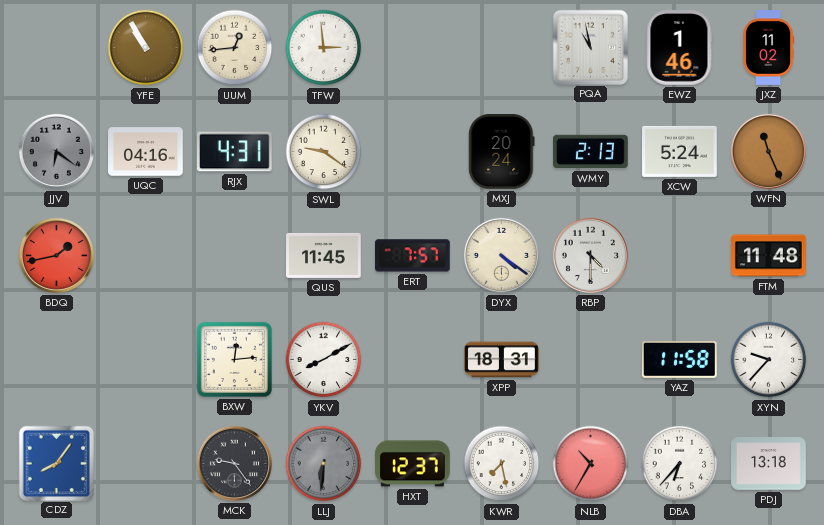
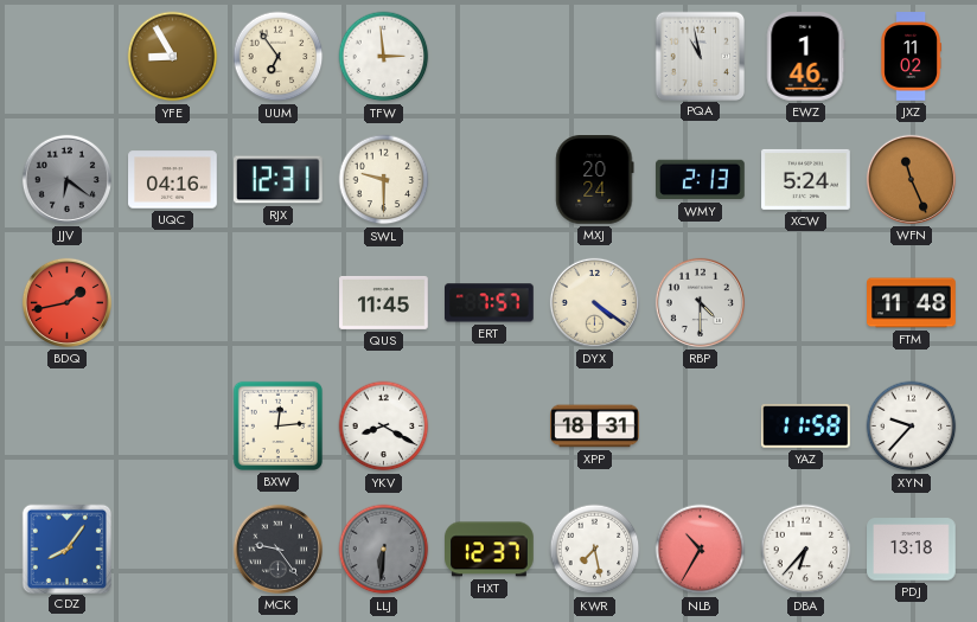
YFE: 10:55 -> 8:55 (173, 57)
UUM: 12:44 -> 6:54 (279, 57)
RJX: 4:31 -> 12:31 (279, 180)
SWL: 9:21 -> 9:30 (384, 180)
YKV: 8:10 -> 8:20 (384, 427)
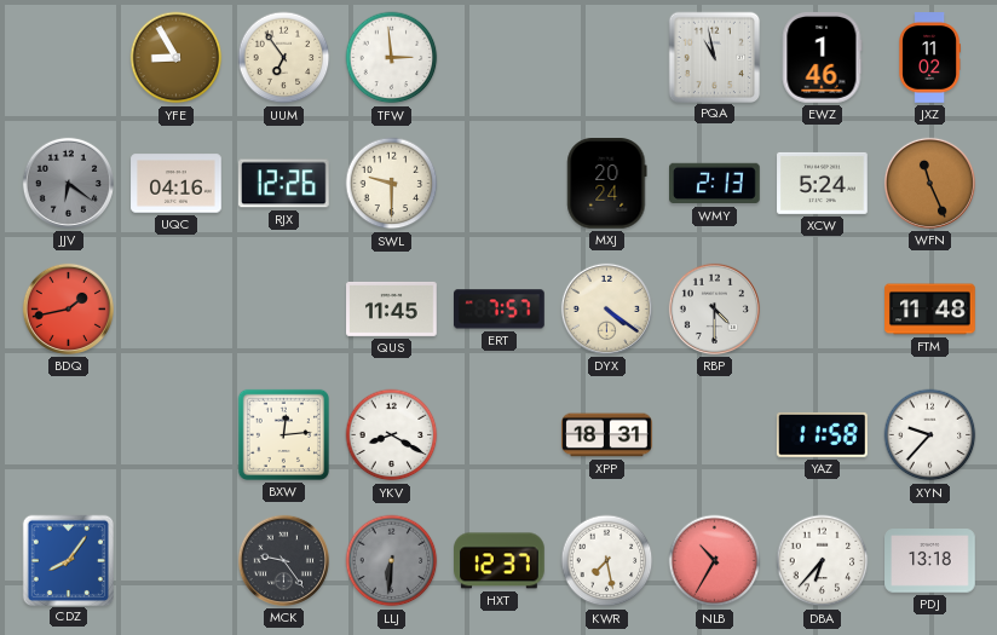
RJX: 12:31 -> 12:26 (284, 184)
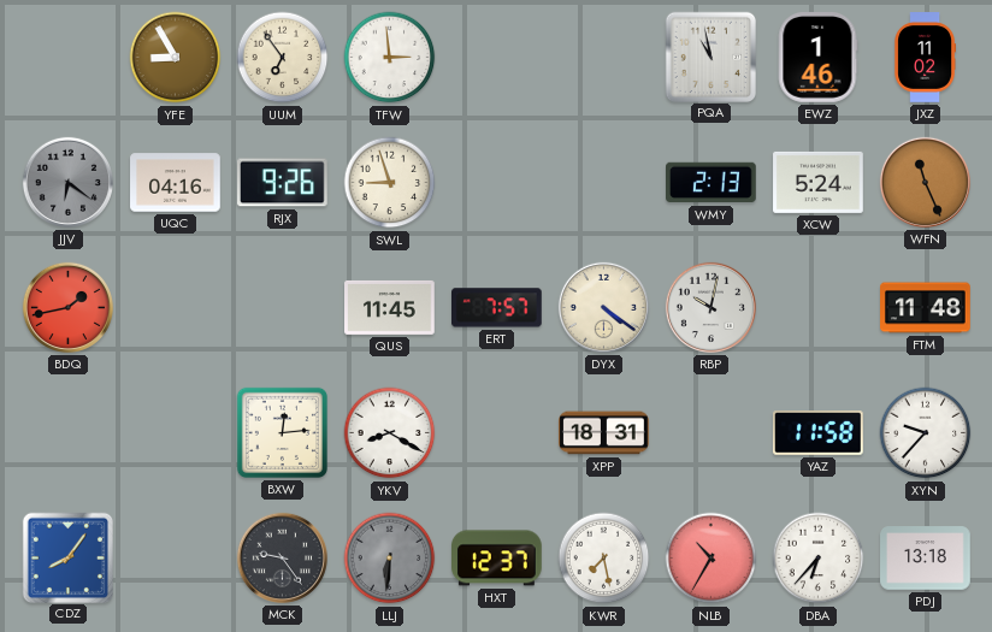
RJX: 12:26 -> 9:26 (283, 183)
SWL: 9:30 -> 8:57 (390, 183)
MXJ: 20:24 -> none (607, 184)
RBP: 4:30 -> 10:02 (710, 307)
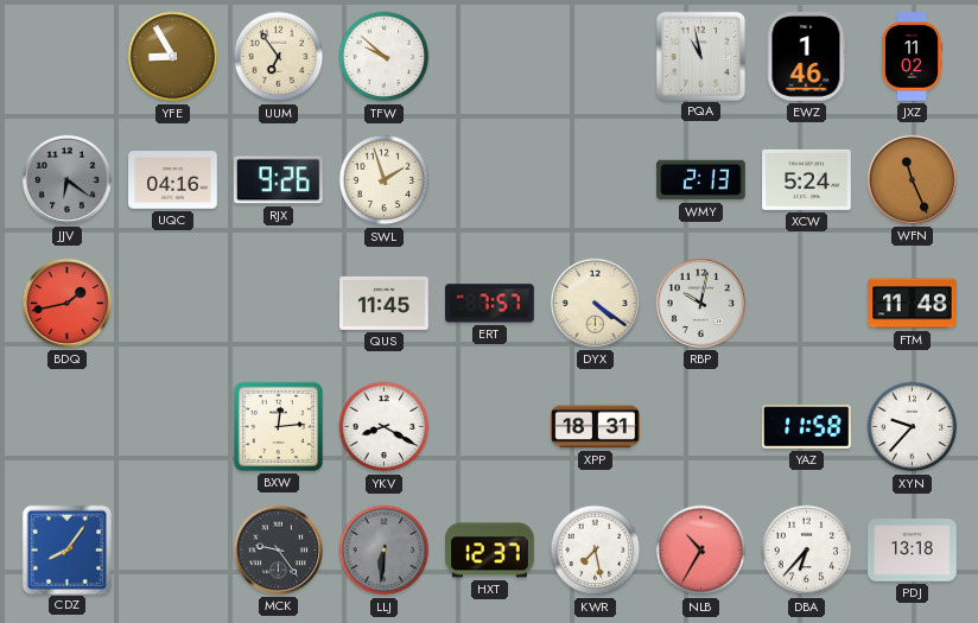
TFW: 2:59 -> 9:52 (385, 57)
SWL: 8:57 -> 1:57 (385, 180)
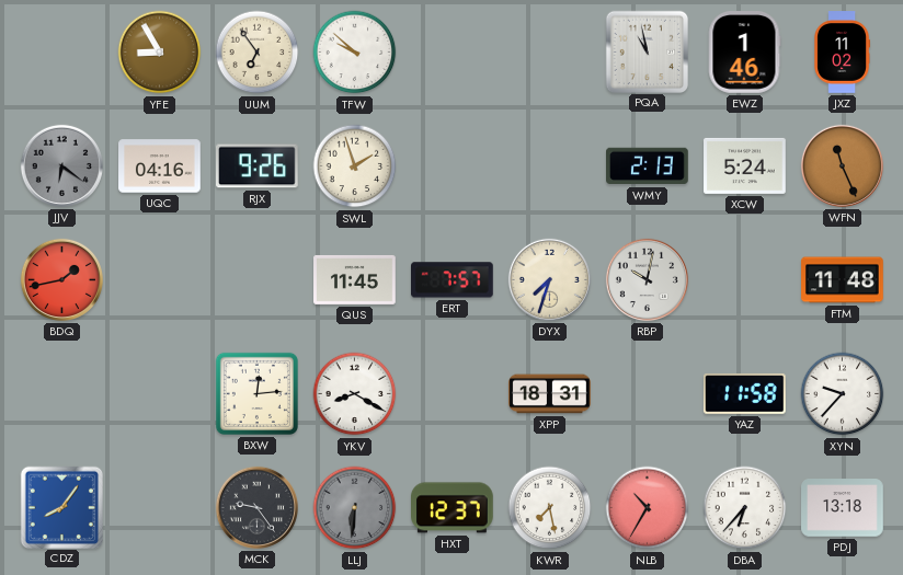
DYX: 4:21 -> 7:33 (549, 279)
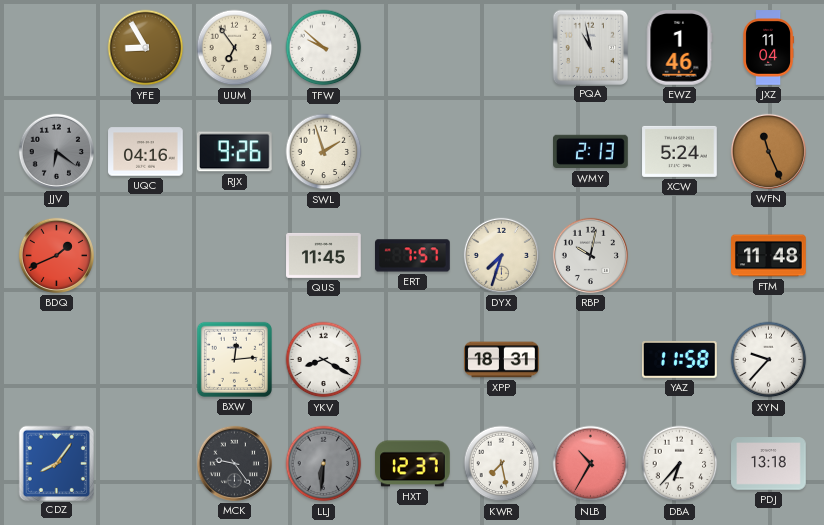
JXZ: 11:02 -> 11:04 (768, 48)
BDQ: 1:43 -> 1:41 (56, 255)
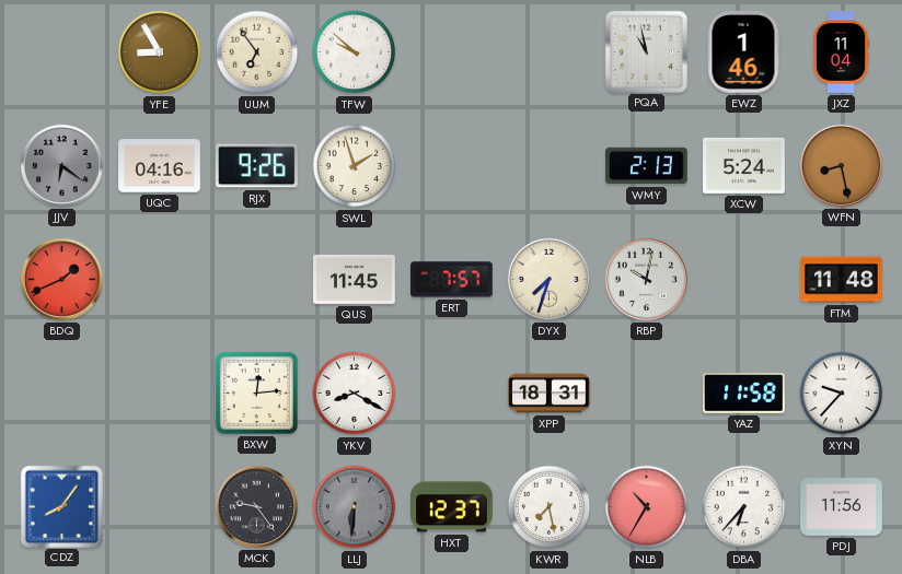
WFN: 11:26 -> 8:28 (841, 165)
PDJ: 13:18 -> 11:56 (842, 507)
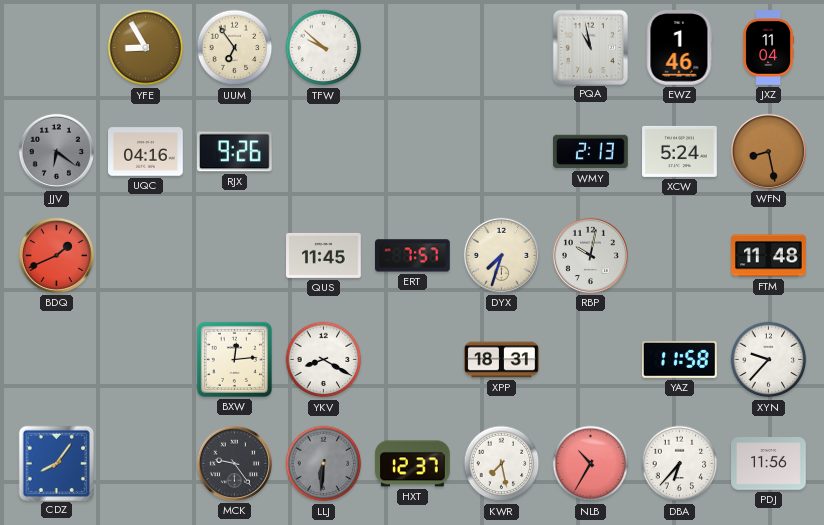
SWL: 1:57 -> none (355, 166)
